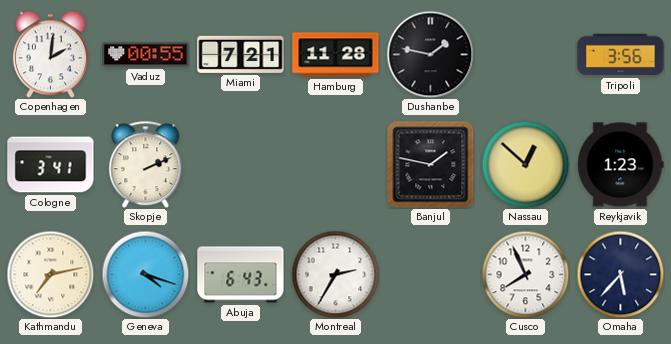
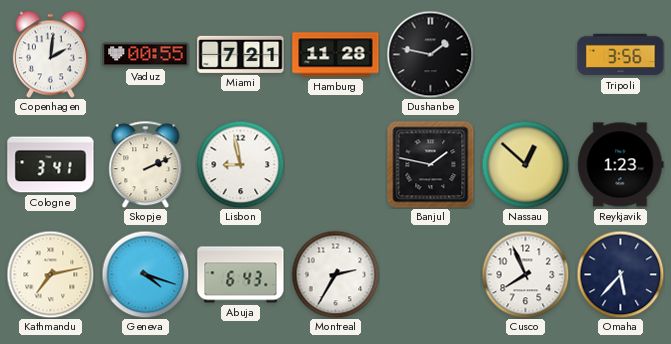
Lisbon: none -> 8:58 (240, 164)
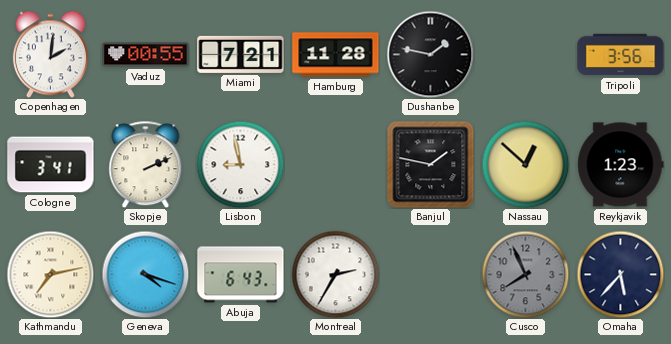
Cusco dial: white -> grey (525, 274)
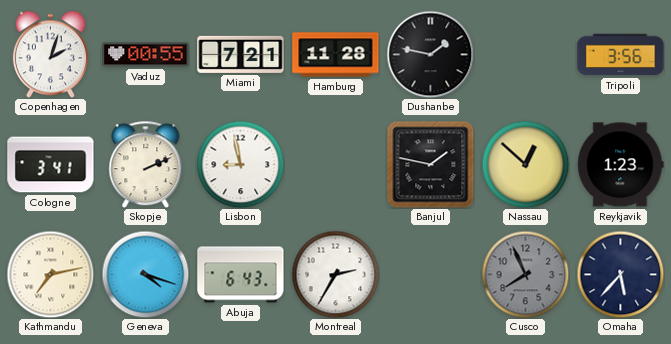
Copenhagen: 2:01 -> 2:03 (50, 54)
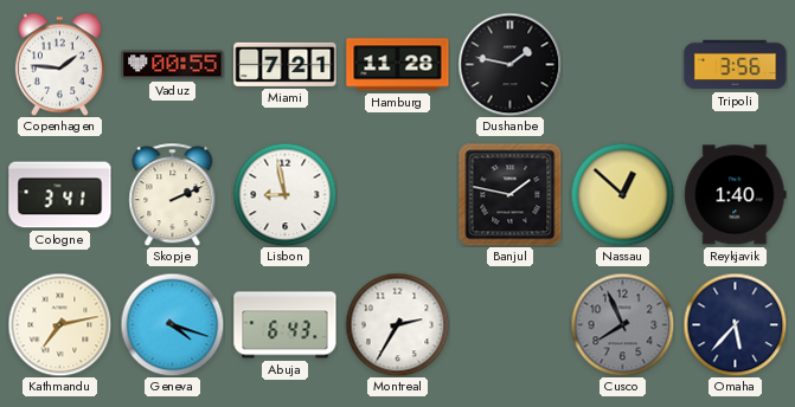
Copenhagen: 2:03 -> 1:46 (59, 64)
Reykjavik: 1:23 -> 1:40 (736, 195)
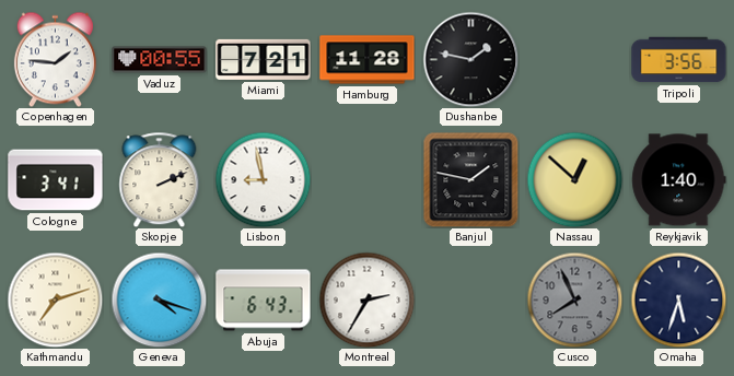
Kathmandu: 7:13 -> 7:12 (55, 299)
Omaha: 5:37 -> 5:33 (678, 299)
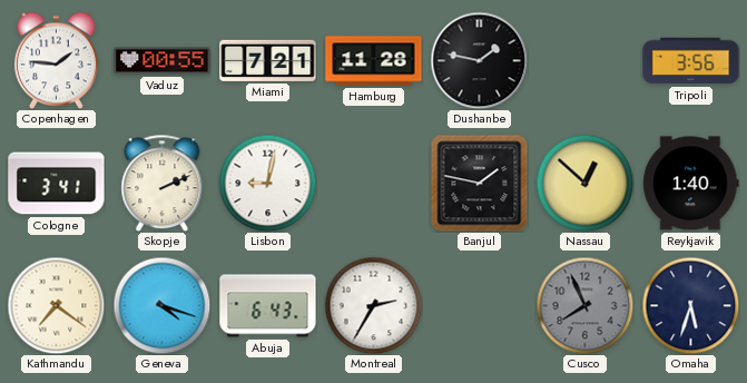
Lisbon: 8:58 -> 9:02 (267, 183)
Kathmandu: 7:12 -> 7:21 (56, 305)
